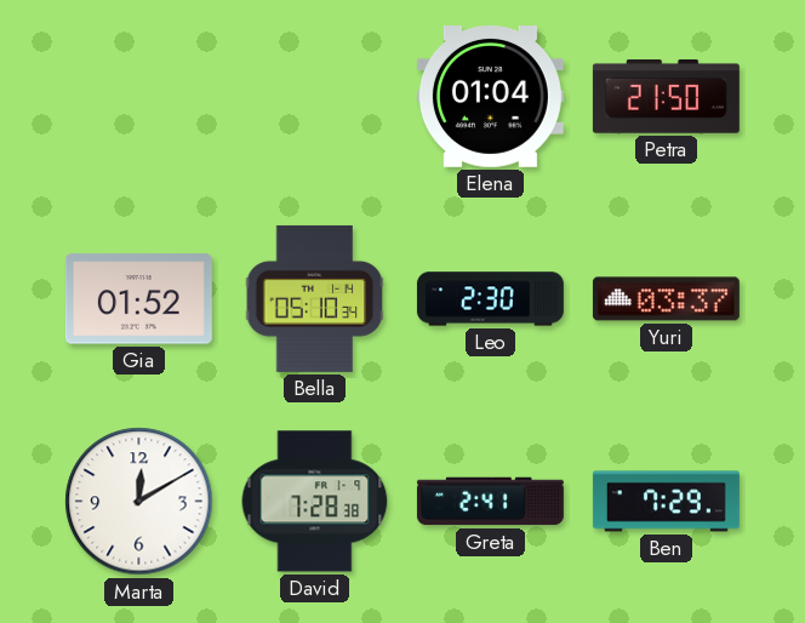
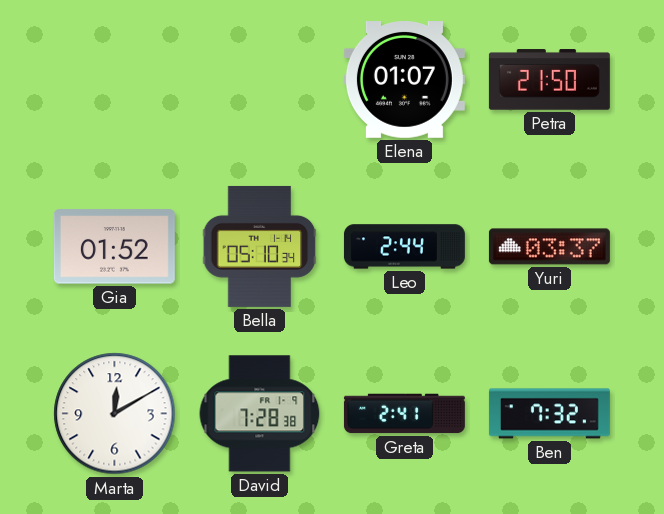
Elena: 01:04 -> 01:07 (404, 80)
Leo: 2:30 -> 2:44 (404, 247)
Ben: 7:29 -> 7:32 (549, 414)
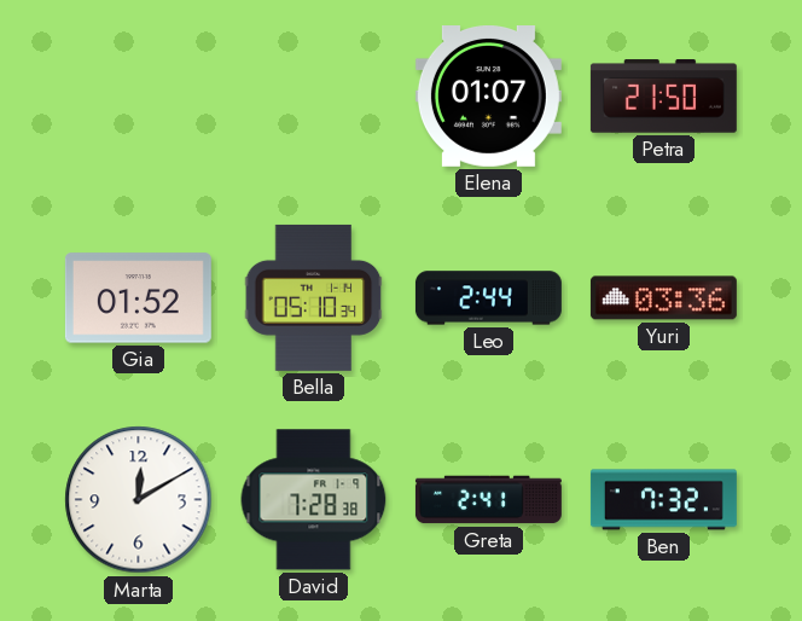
Yuri: 03:37 -> 03:36 (663, 298)
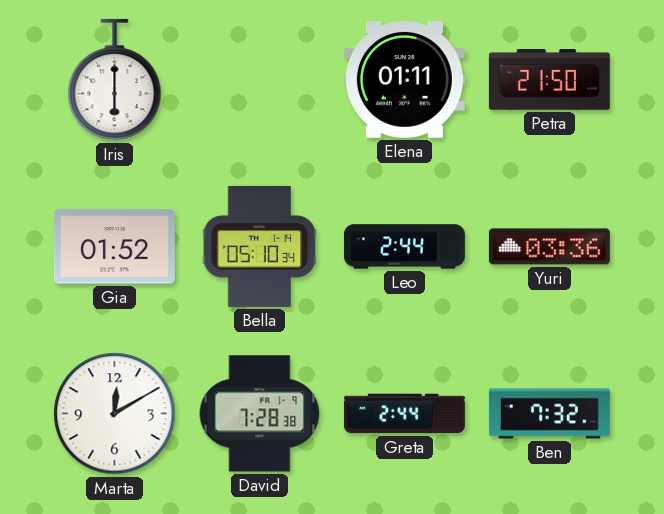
Iris: none -> 6:00 (115, 80)
Elena: 01:07 -> 01:11 (404, 80)
Greta: 2:41 -> 2:44 (404, 414)
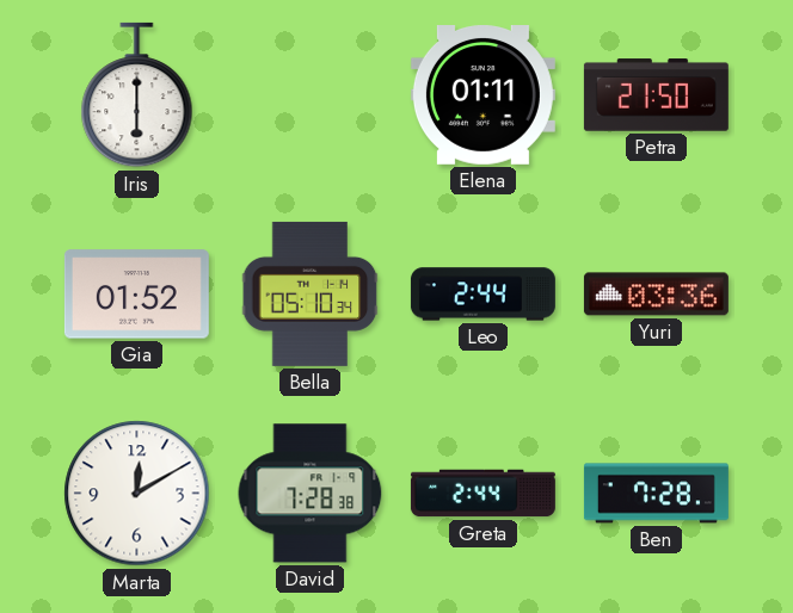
Ben: 7:32 -> 7:28 (656, 494)
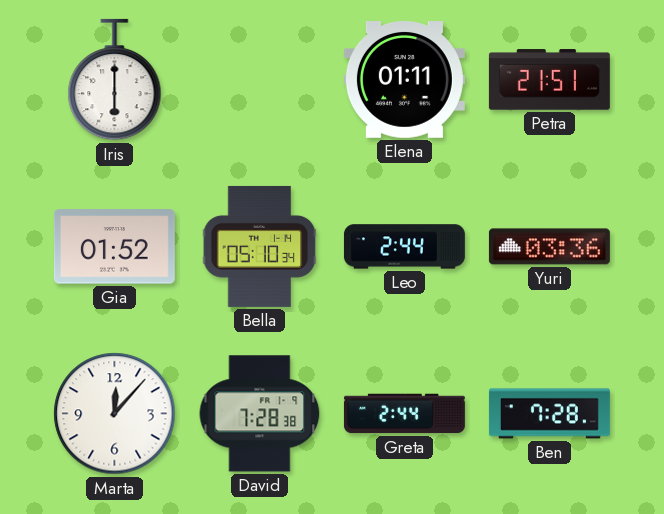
Petra: 21:50 -> 21:51 (549, 80)
Marta: 12:10 -> 12:07 (115, 414)
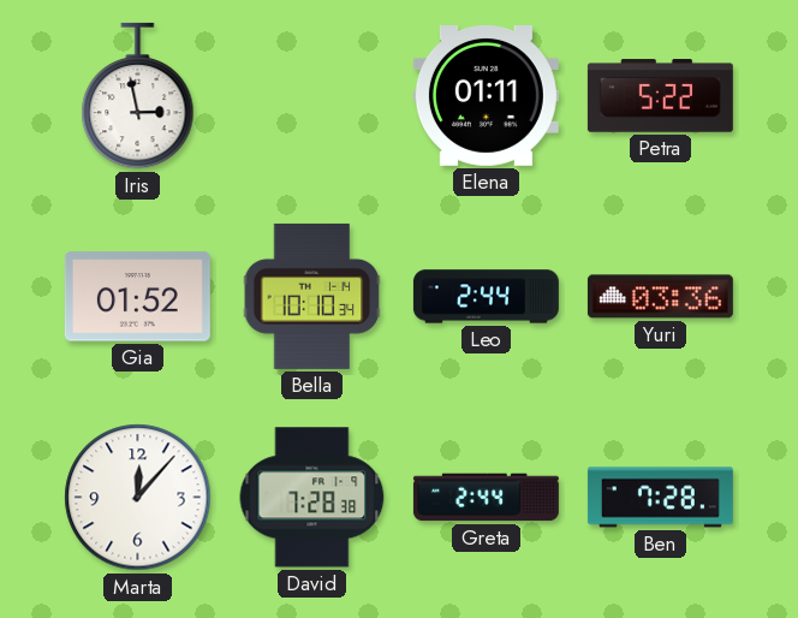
Iris: 6:00 -> 2:58 (138, 96)
Petra: 21:51 -> 5:22 (660, 96)
Bella: 05:10 -> 10:10 (312, 296)
